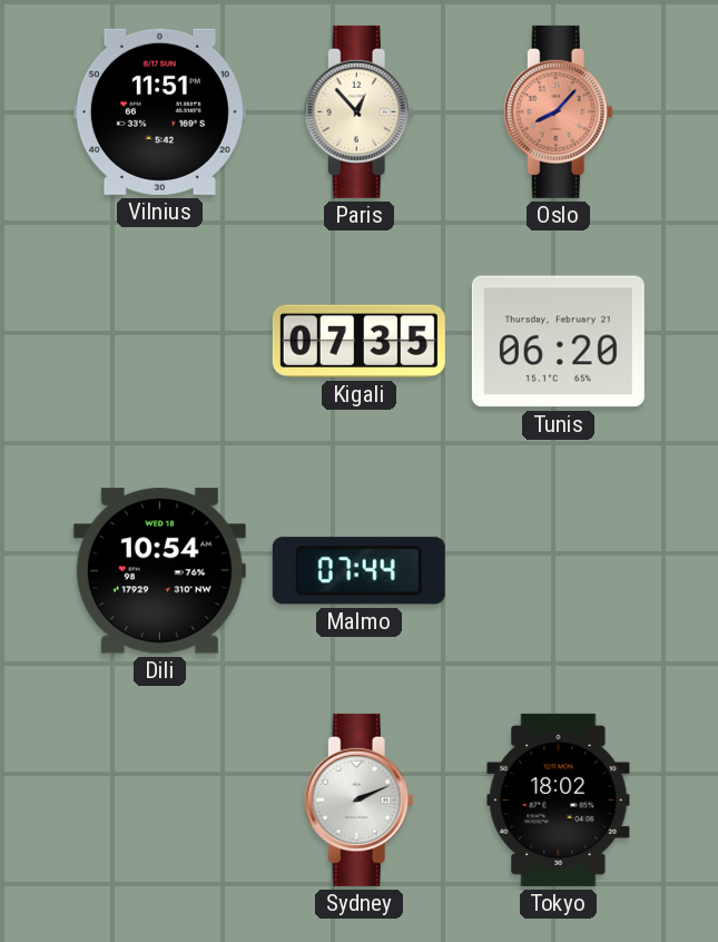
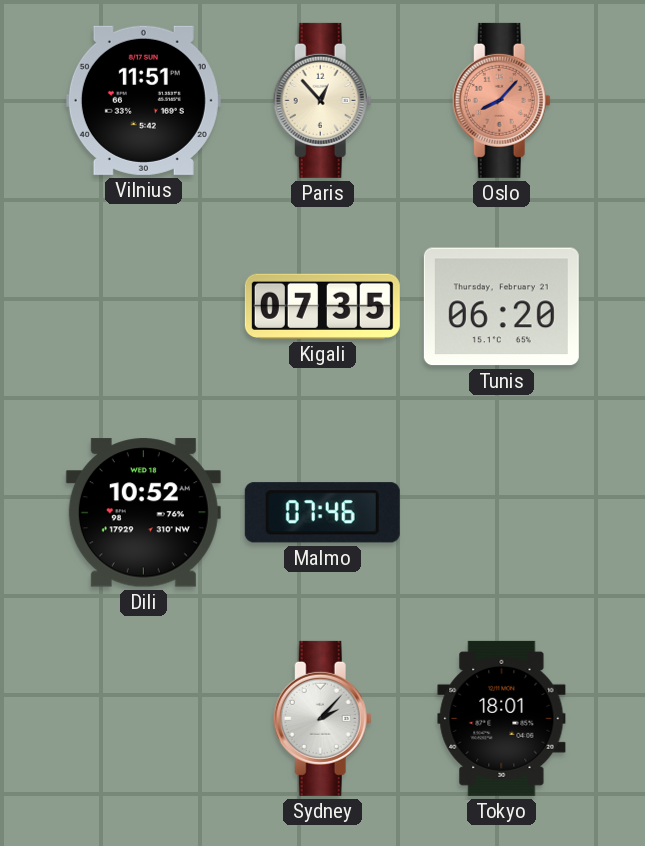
Dili: 10:54 -> 10:52 (143, 513)
Malmo: 07:44 -> 07:46 (322, 513)
Sydney: 2:11 -> 2:07 (322, 718)
Tokyo: 18:02 -> 18:01 (502, 718)
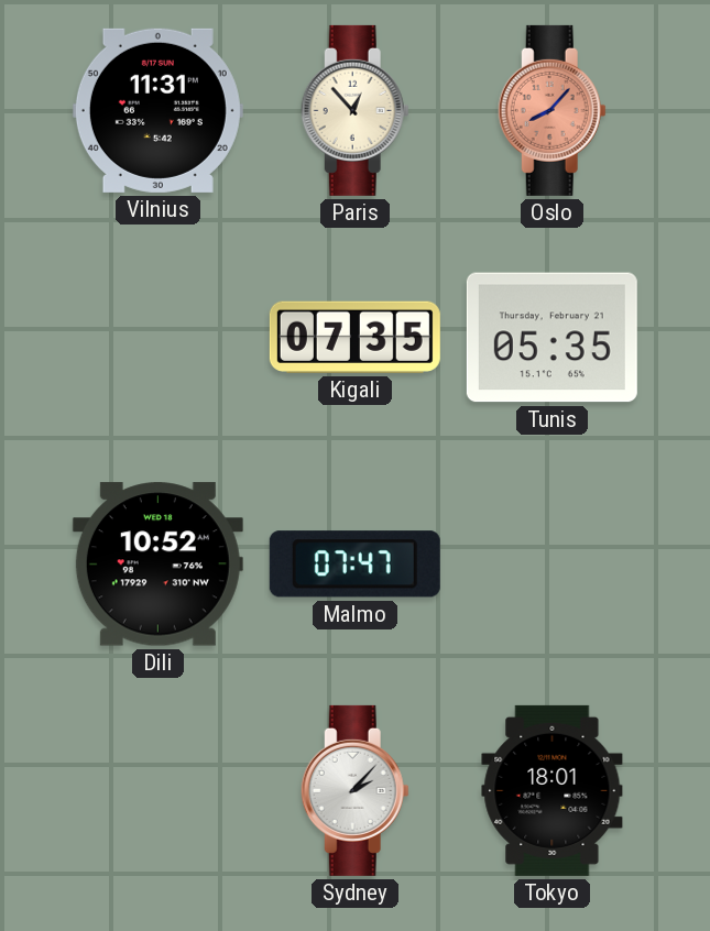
Vilnius: 11:51 -> 11:31 (157, 110)
Tunis: 06:20 -> 05:35 (551, 338)
Malmo: 07:46 -> 07:47 (354, 565)
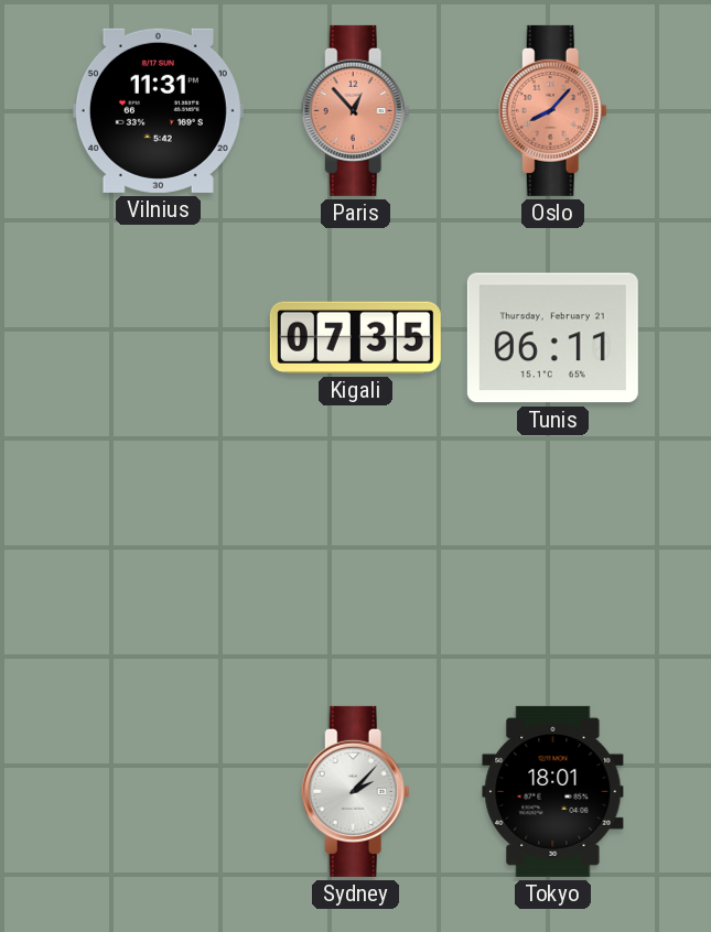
Paris dial: cream -> salmon (355, 110)
Tunis: 05:35 -> 06:11 (552, 338)
Dili: 10:52 -> none (157, 565)
Malmo: 07:47 -> none (354, 565)
